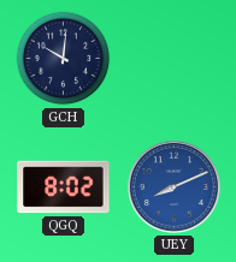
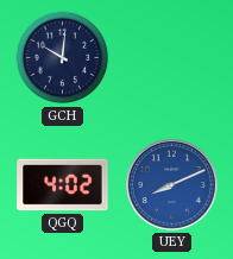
QGQ: 8:02 -> 4:02 (63, 185)
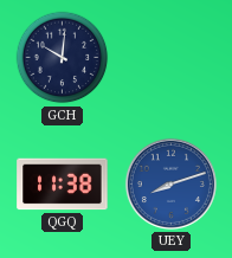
QGQ: 4:02 -> 11:38 (63, 185)
UEY: 8:11 -> 8:12 (170, 183)
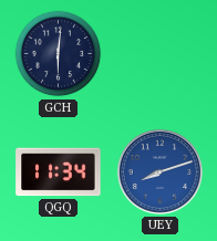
GCH: 10:01 -> 6:01 (59, 54)
QGQ: 11:38 -> 11:34 (59, 172)
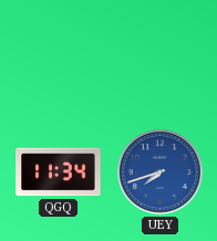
GCH: 6:01 -> none (59, 54)
UEY: 8:12 -> 7:42 (159, 171)
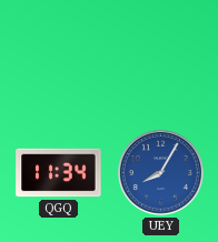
UEY: 7:42 -> 8:05 (160, 172)
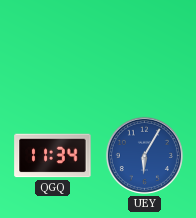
UEY: 8:05 -> 6:05 (144, 155)
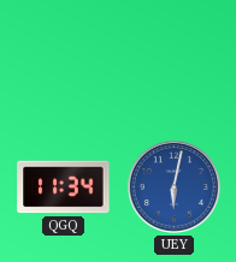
UEY: 6:05 -> 6:02 (173, 186)
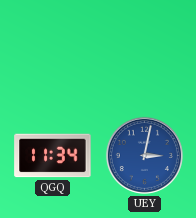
UEY: 6:02 -> 3:02 (144, 155)
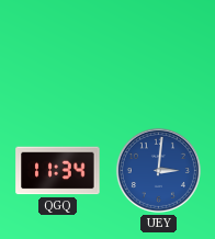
UEY: 3:02 -> 3:01 (158, 170)
